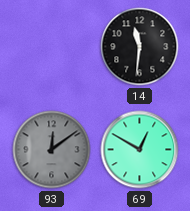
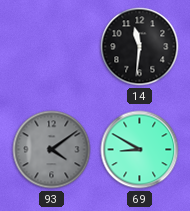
93: 12:09 -> 4:09 (52, 150)
69: 12:50 -> 8:50 (140, 150)
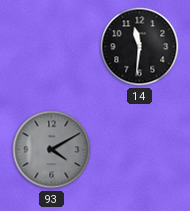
93: 4:09 -> 4:10 (52, 150)
69: 8:50 -> none (140, 150)
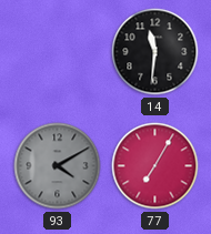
77: none -> 7:05 (155, 166)
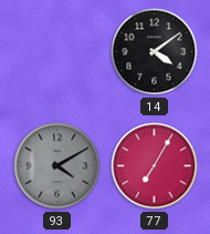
14: 11:31 -> 4:09 (155, 52)
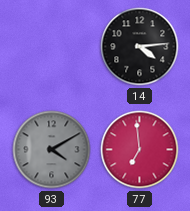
14: 4:09 -> 4:14 (140, 47)
77: 7:05 -> 6:59 (140, 150)
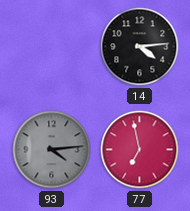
93: 4:10 -> 4:14 (52, 150)
77: 6:59 -> 6:58 (140, 150)
